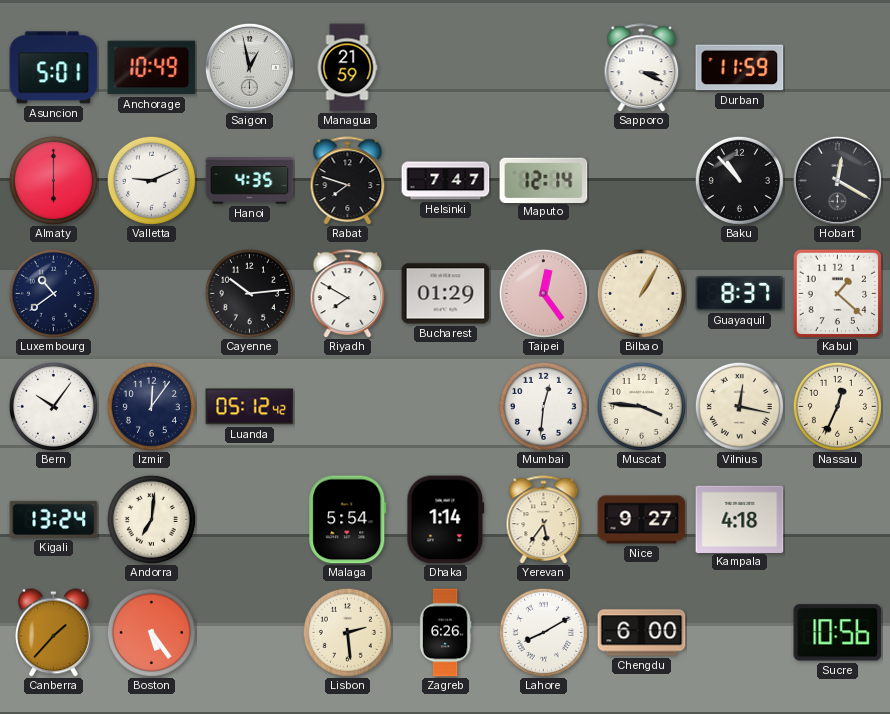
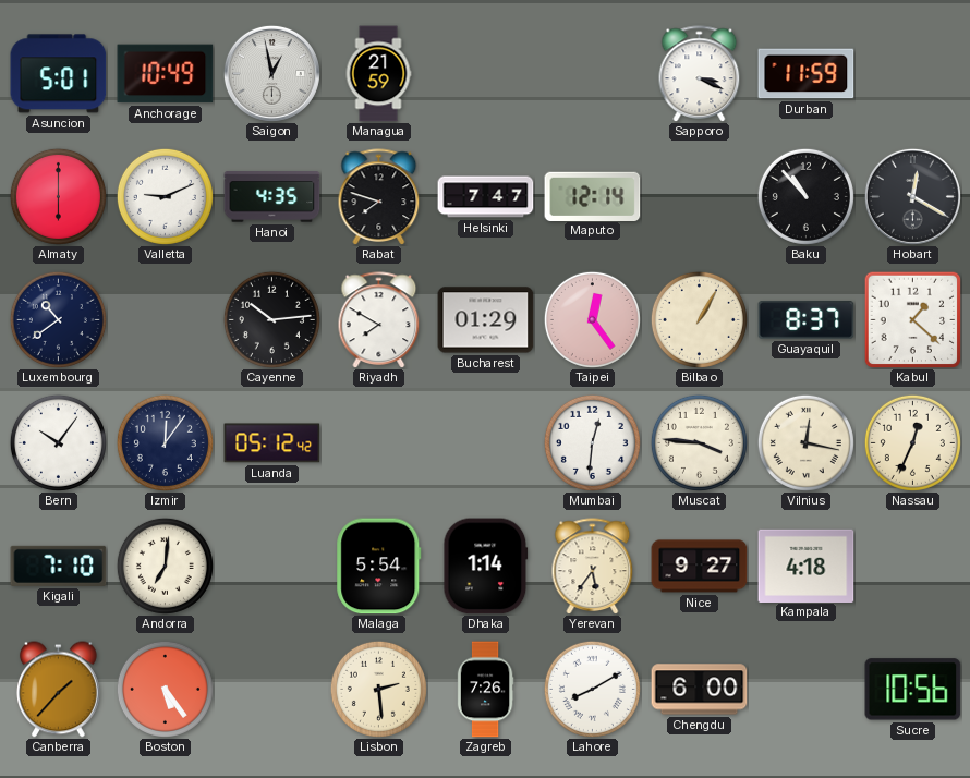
Kigali: 13:24 -> 7:10 (59, 566)
Zagreb: 6:26 -> 7:26 (485, 690)
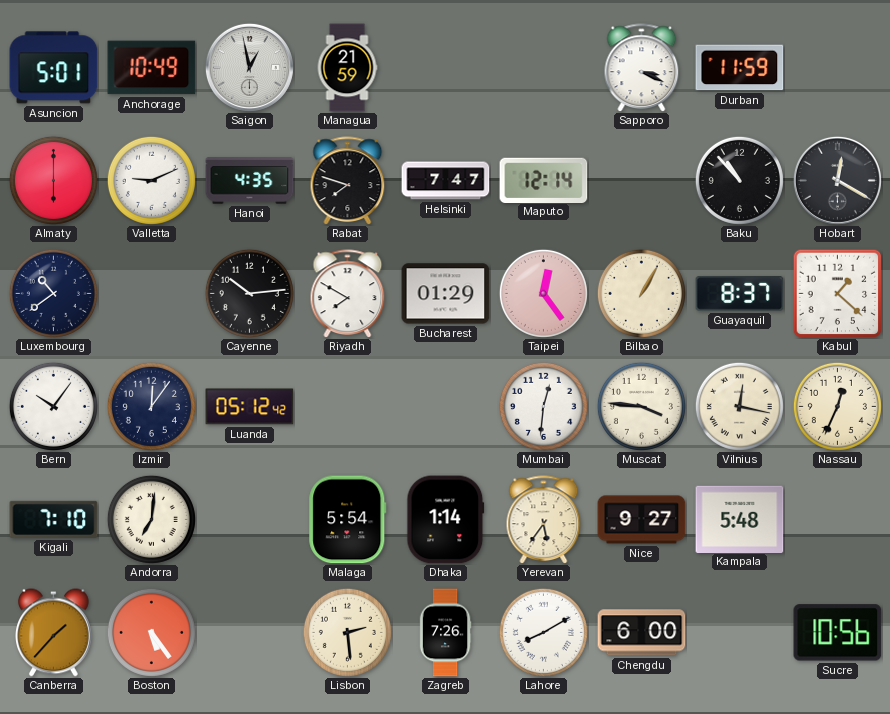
Kampala: 4:18 -> 5:48 (740, 519)
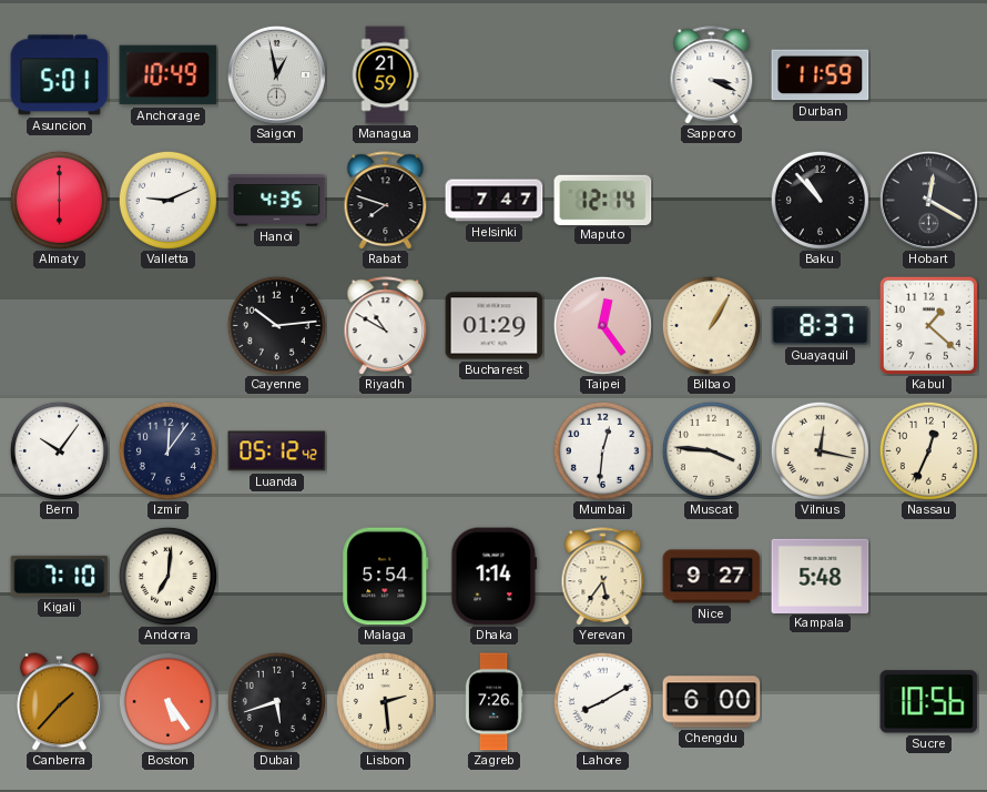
Luxembourg: 10:39 -> none (53, 293)
Riyadh: 7:50 -> 10:50 (386, 326)
Dubai: none -> 5:42 (276, 701)
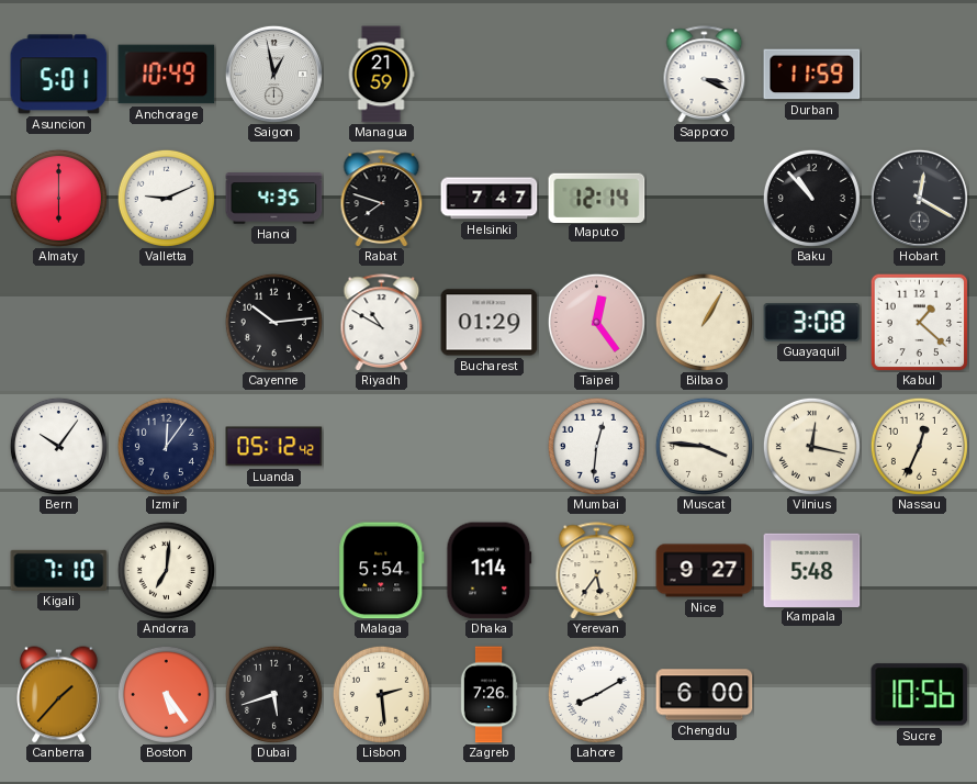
Guayaquil: 8:37 -> 3:08 (812, 323)
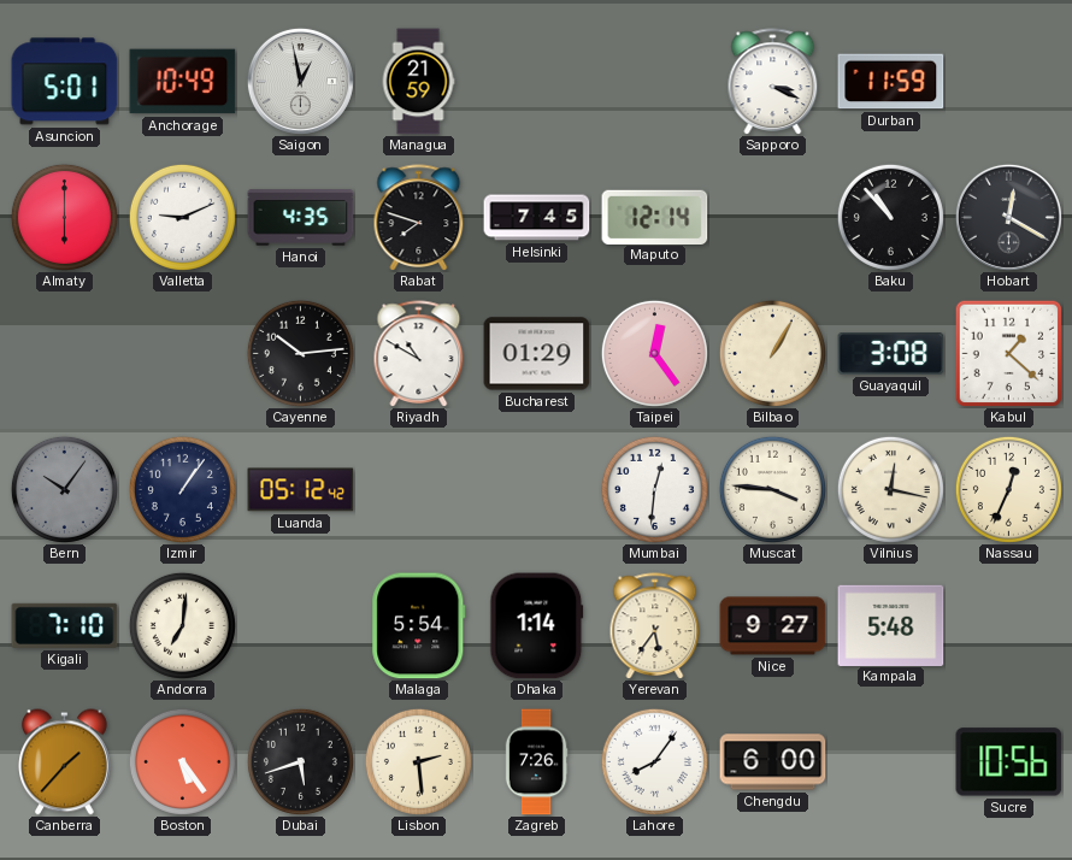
Helsinki: 7:47 -> 7:45 (537, 218)
Bern dial: white -> grey (64, 489)
Izmir: 12:06 -> 1:06 (182, 489)
Lahore: 8:10 -> 8:06 (654, 761)
